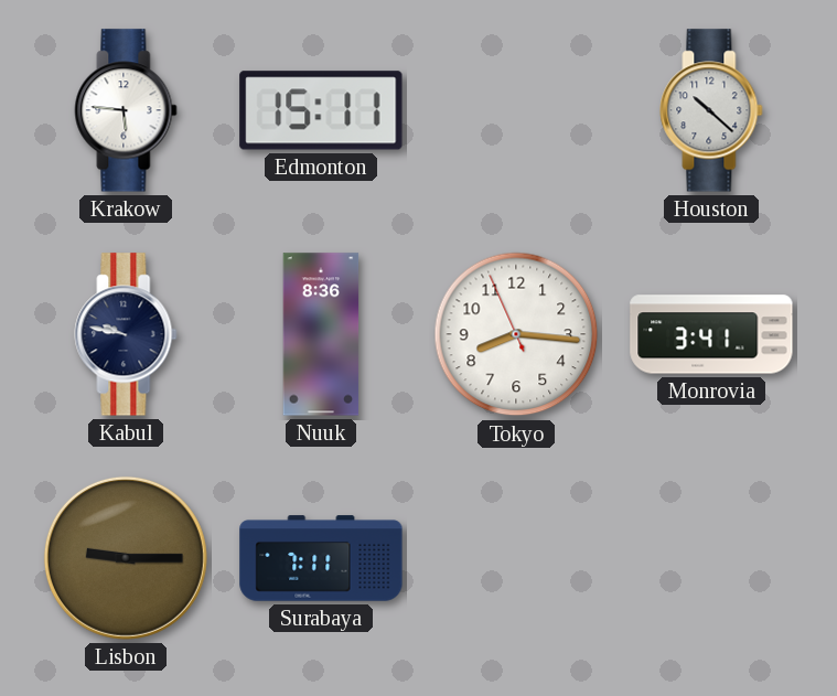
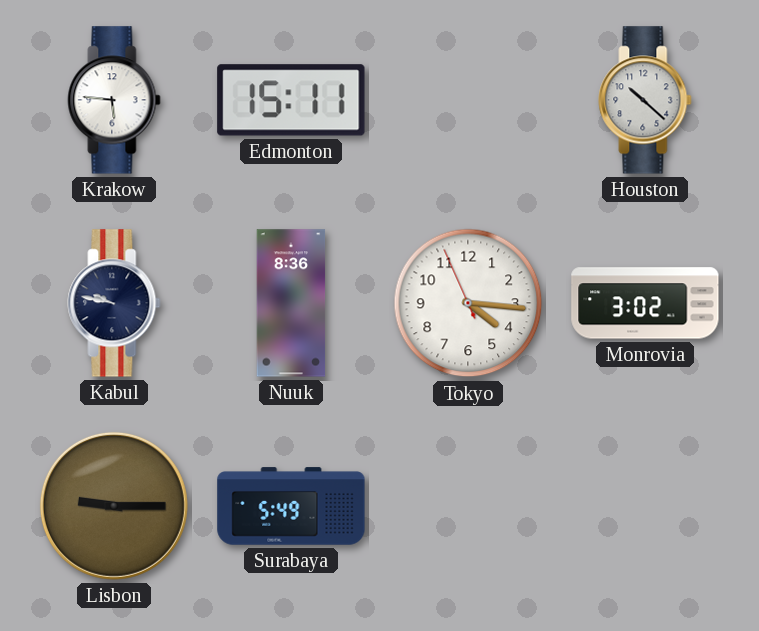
Tokyo: 8:15 -> 4:15 (468, 303)
Monrovia: 3:41 -> 3:02 (645, 303)
Surabaya: 7:11 -> 5:49 (291, 506)
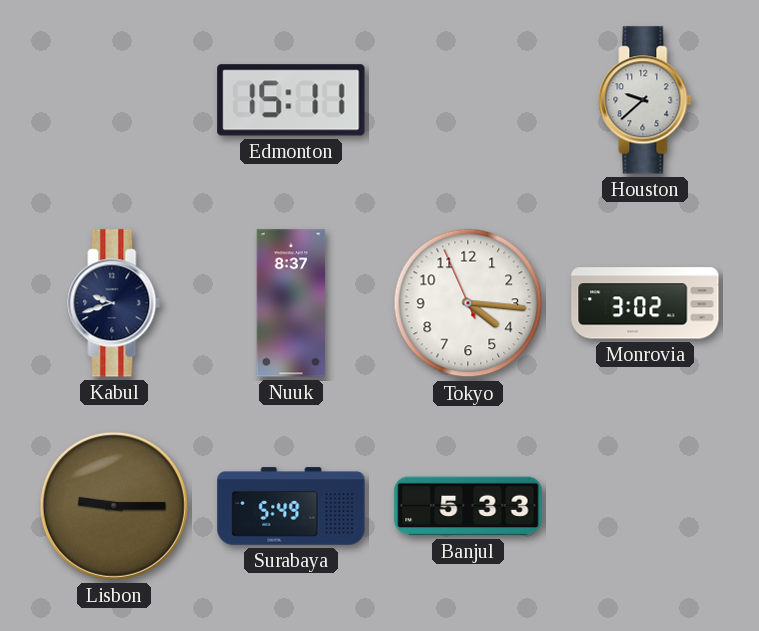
Krakow: 5:46 -> none (114, 100)
Houston: 10:22 -> 9:38 (645, 100)
Kabul: 9:47 -> 9:42 (114, 303)
Nuuk: 8:36 -> 8:37 (291, 303)
Banjul: none -> 5:33 (468, 506)
